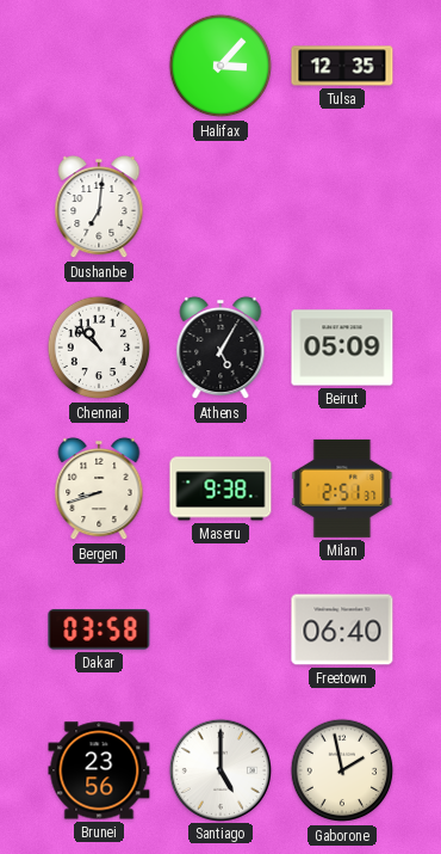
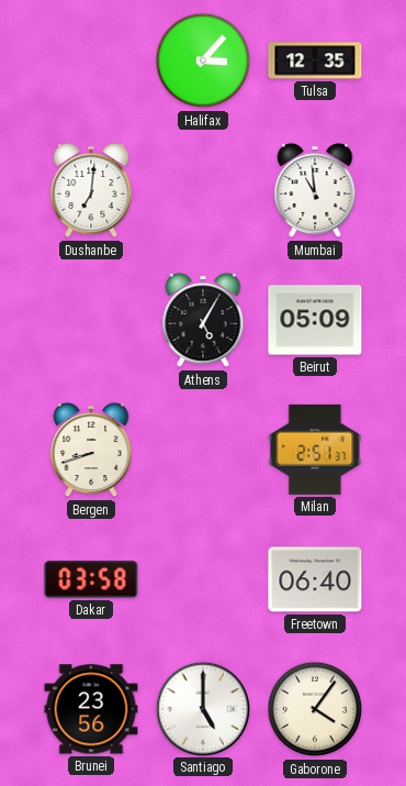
Mumbai: none -> 10:59 (315, 190)
Chennai: 10:52 -> none (99, 348)
Maseru: 9:38 -> none (220, 489)
Gaborone: 1:58 -> 4:06 (315, 709)
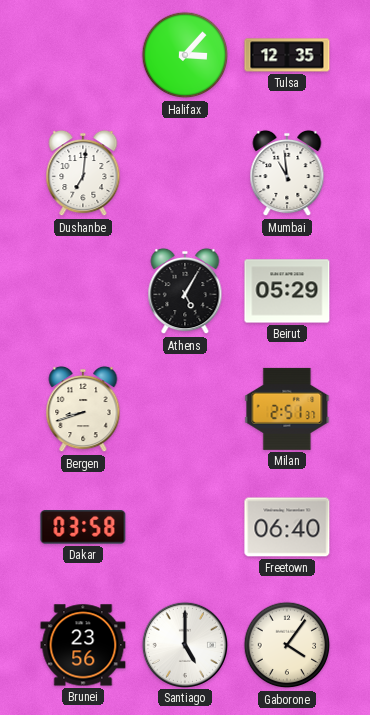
Beirut: 05:09 -> 05:29 (287, 291)
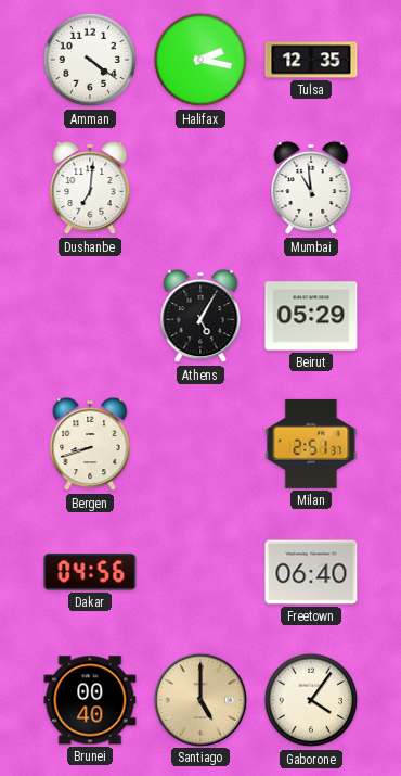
Amman: none -> 4:21 (90, 60)
Halifax: 3:07 -> 2:17 (200, 60)
Dakar: 03:58 -> 04:56 (90, 573)
Brunei: 23:56 -> 00:40 (90, 700)
Santiago dial: white -> champagne (199, 699)
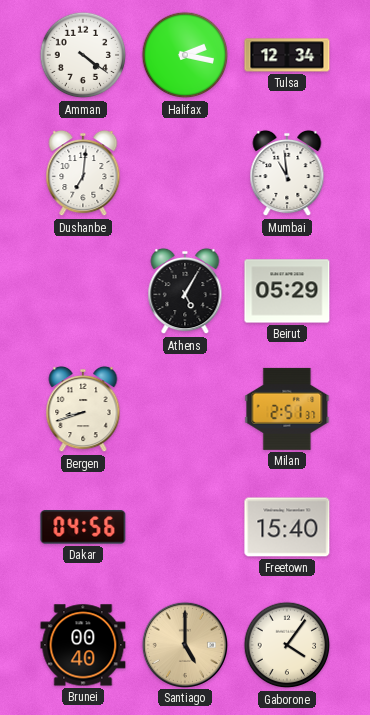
Tulsa: 12:35 -> 12:34 (287, 55)
Freetown: 06:40 -> 15:40 (287, 527)
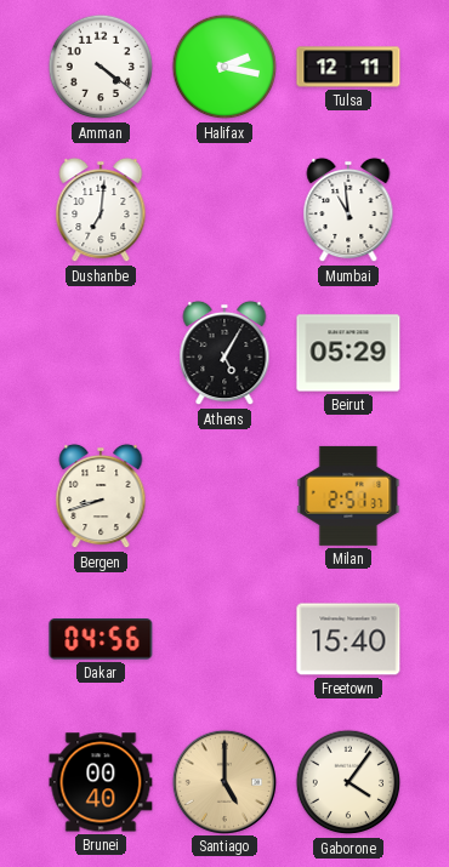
Tulsa: 12:34 -> 12:11 (348, 67)
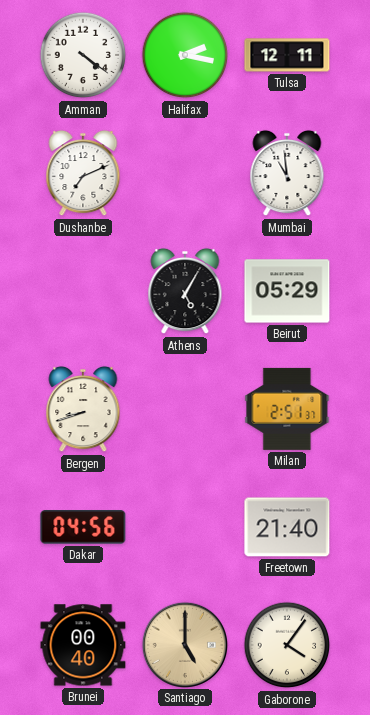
Dushanbe: 7:01 -> 7:11 (83, 173)
Freetown: 15:40 -> 21:40 (287, 527)
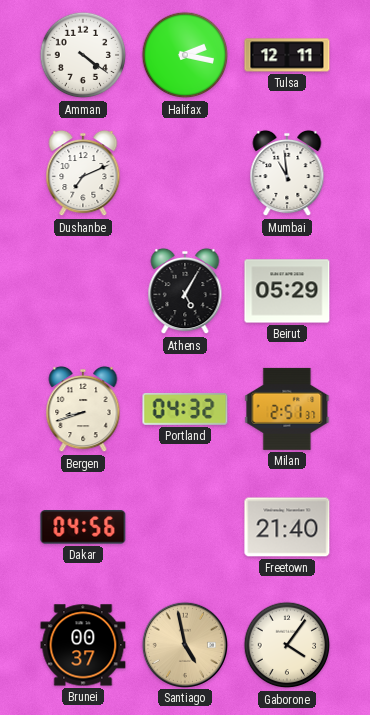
Portland: none -> 04:32 (185, 409)
Brunei: 00:40 -> 00:37 (83, 645)
Santiago: 5:00 -> 4:58 (184, 644)
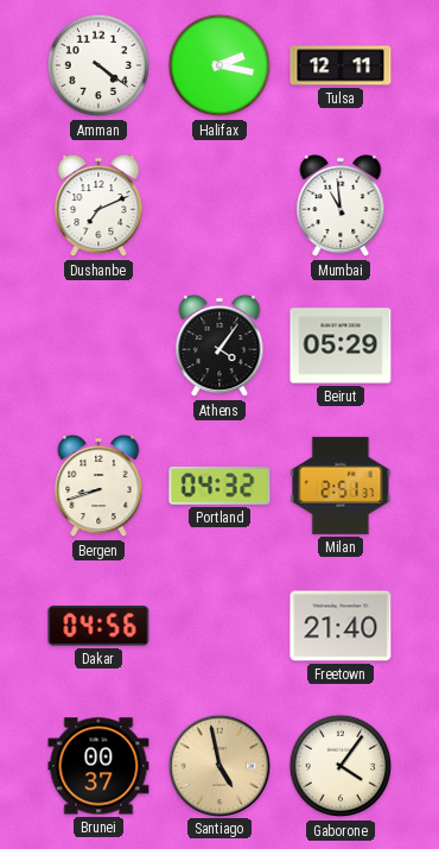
Athens: 5:05 -> 4:06 (220, 346)
